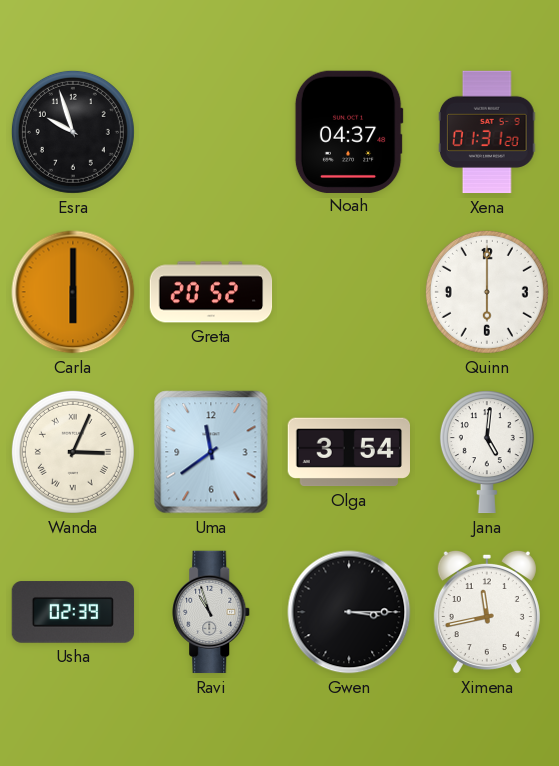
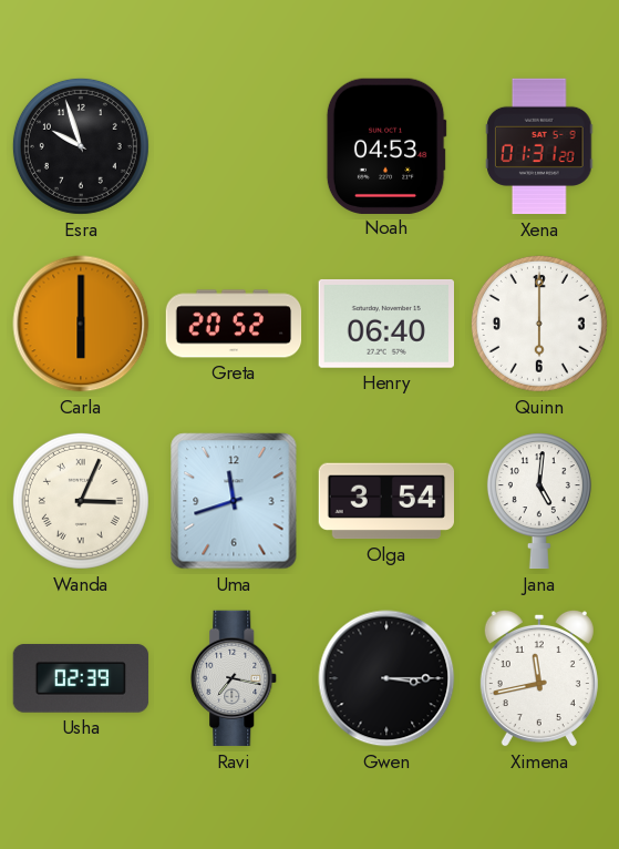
Noah: 04:37 -> 04:53 (386, 145)
Henry: none -> 06:40 (385, 324)
Uma: 11:39 -> 11:42 (234, 501)
Ravi: 10:57 -> 7:17 (235, 678)
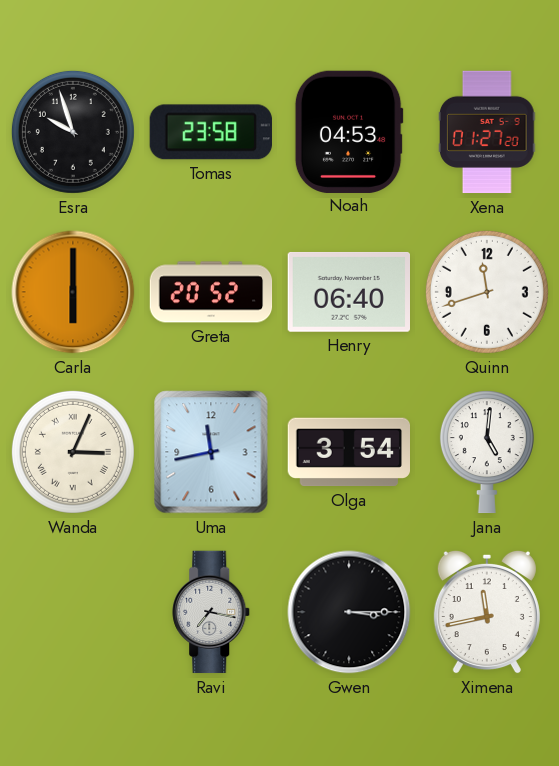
Tomas: none -> 23:58 (211, 132)
Xena: 01:31 -> 01:27 (488, 132)
Quinn: 6:00 -> 11:42 (487, 292)
Uma: 11:42 -> 11:43 (211, 452)
Usha: 02:39 -> none (81, 678)
